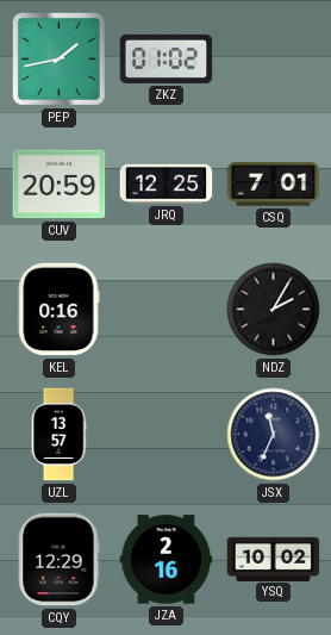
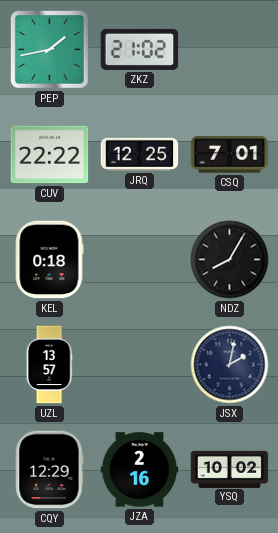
ZKZ: 01:02 -> 21:02 (140, 49)
CUV: 20:59 -> 22:22 (50, 155)
KEL: 0:16 -> 0:18 (49, 260)
NDZ: 2:05 -> 8:05 (230, 260)
JSX: 11:34 -> 2:02 (230, 365)
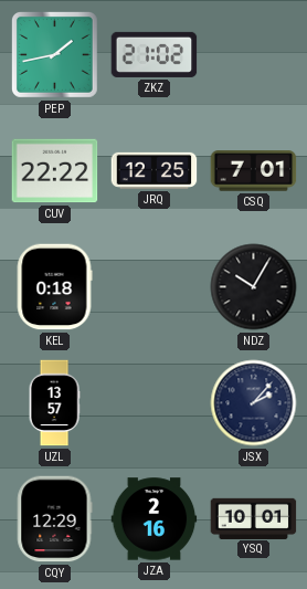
NDZ: 8:05 -> 10:05 (254, 287)
JSX: 2:02 -> 2:07 (254, 403)
YSQ: 10:02 -> 10:01 (254, 518)
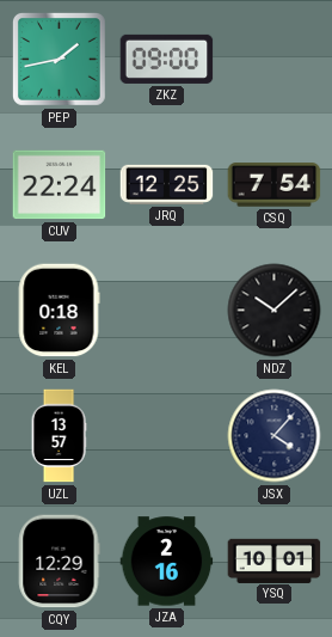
ZKZ: 21:02 -> 09:00 (167, 59)
CUV: 22:22 -> 22:24 (60, 185)
CSQ: 7:01 -> 7:54 (275, 185)
NDZ: 10:05 -> 10:08 (275, 311)
JSX: 2:07 -> 4:07 (275, 436)
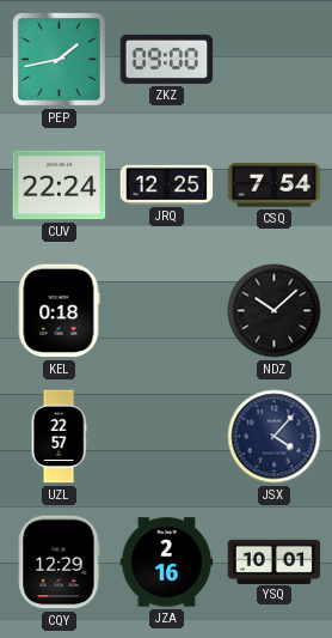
UZL: 13:57 -> 22:57 (59, 437)
